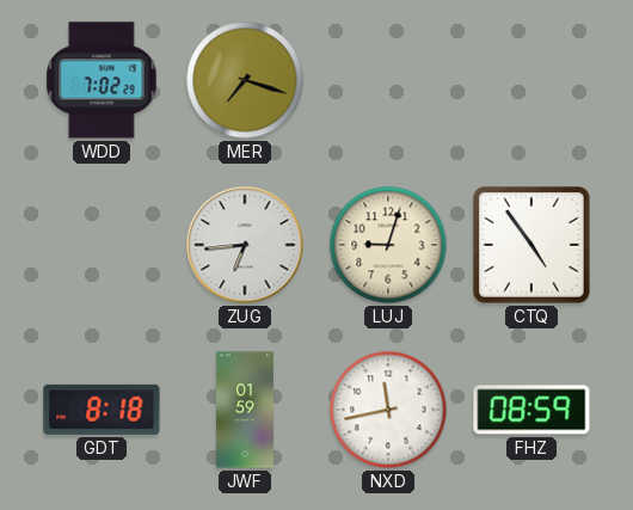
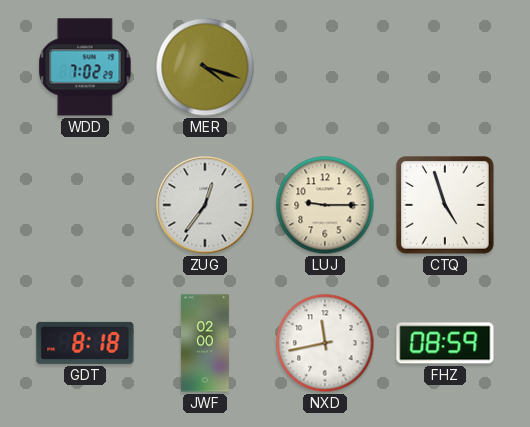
MER: 7:18 -> 4:18 (205, 67)
ZUG: 6:44 -> 12:36 (205, 205)
LUJ: 9:03 -> 9:15 (325, 205)
CTQ: 4:54 -> 4:57 (445, 205)
JWF: 01:59 -> 02:00 (205, 343)
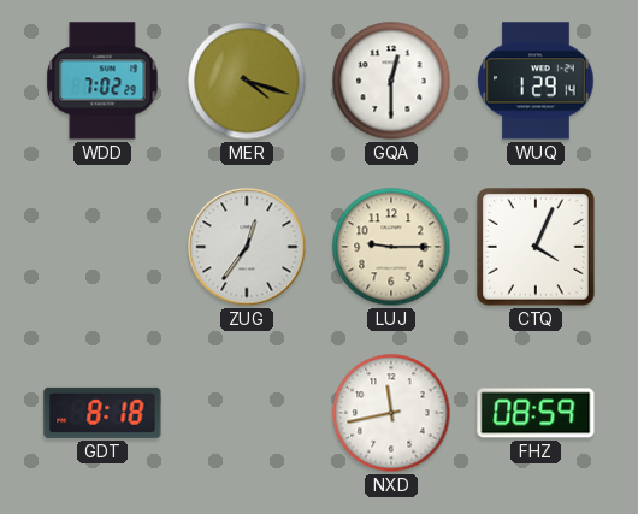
GQA: none -> 12:30 (391, 81)
WUQ: none -> 1:29 (536, 81)
CTQ: 4:57 -> 4:04 (536, 247)
JWF: 02:00 -> none (205, 343)
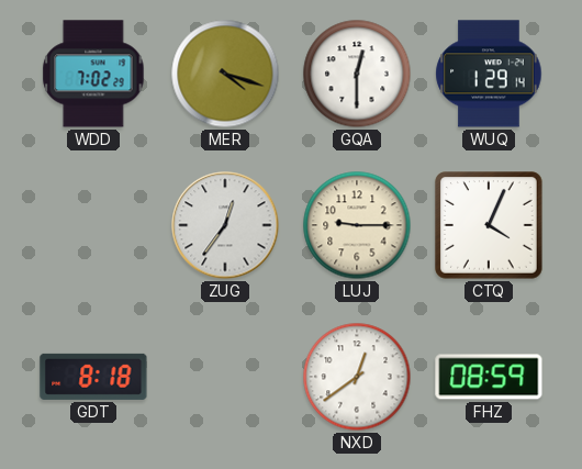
NXD: 11:43 -> 12:39 (357, 377)
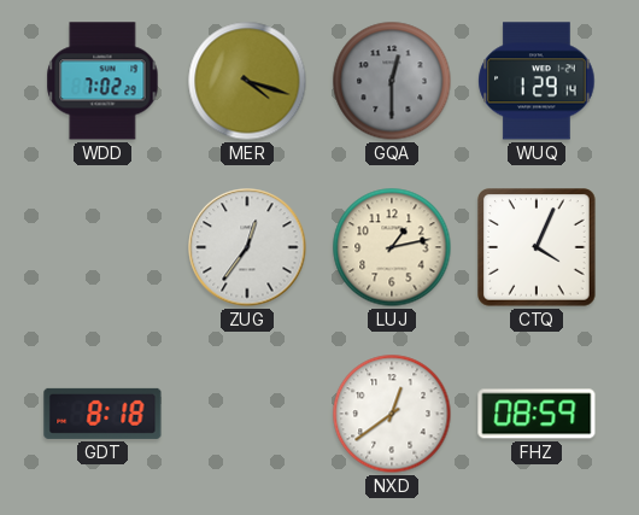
GQA dial: white -> grey (392, 81)
LUJ: 9:15 -> 1:13 (392, 247)
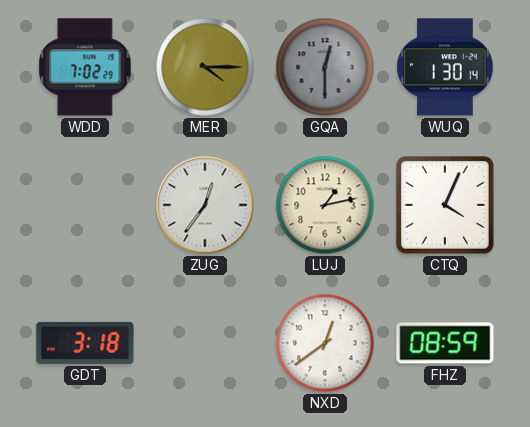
MER: 4:18 -> 4:15 (205, 67)
WUQ: 1:29 -> 1:30 (445, 67)
GDT: 8:18 -> 3:18 (85, 343)
